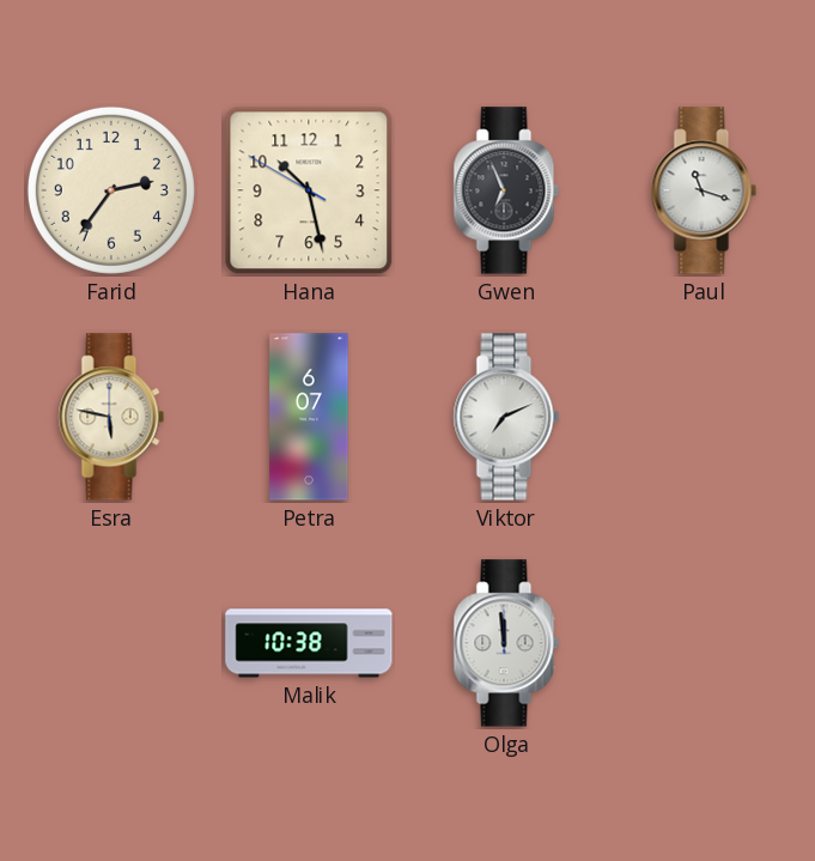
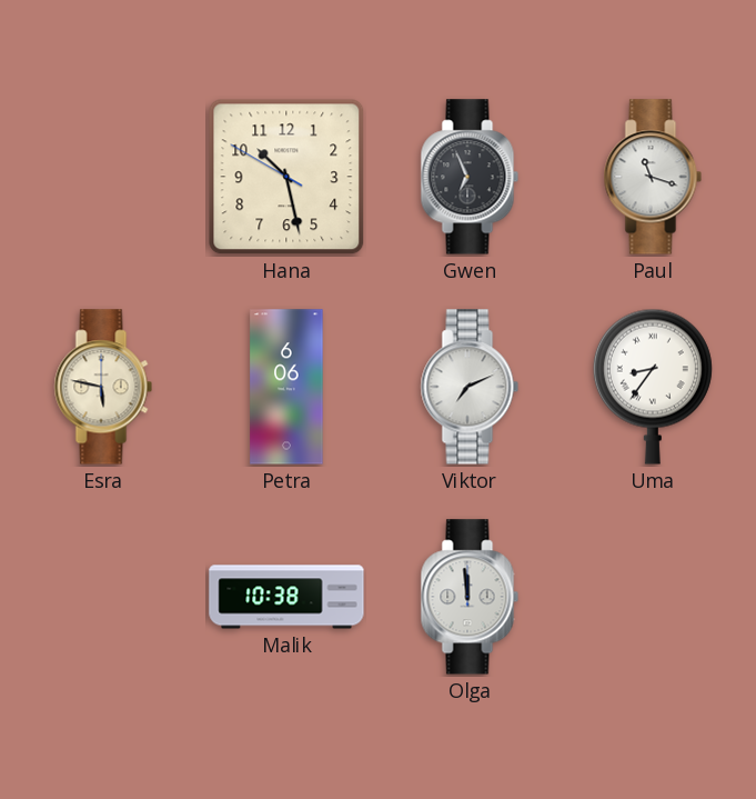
Farid: 2:36 -> none (111, 190)
Petra: 6:07 -> 6:06 (286, 387)
Uma: none -> 8:36 (653, 387)
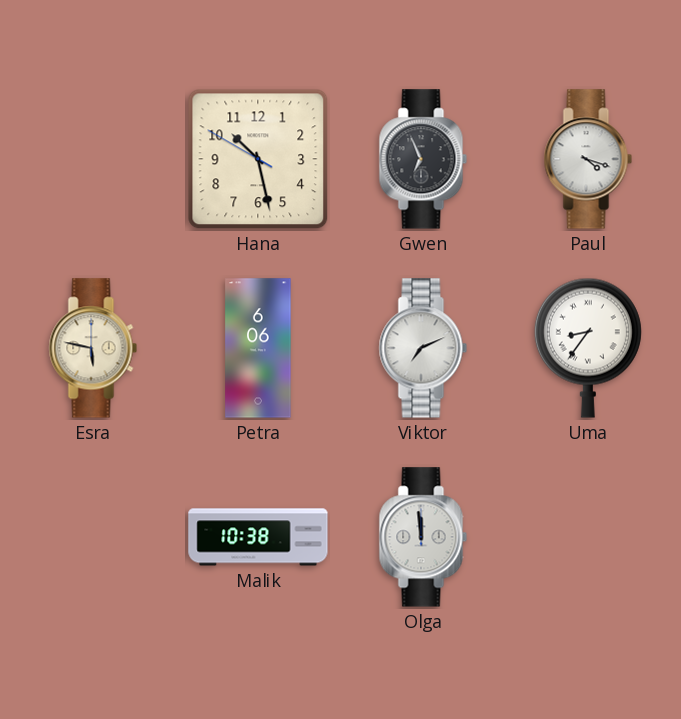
Paul: 11:18 -> 4:18 (588, 159)
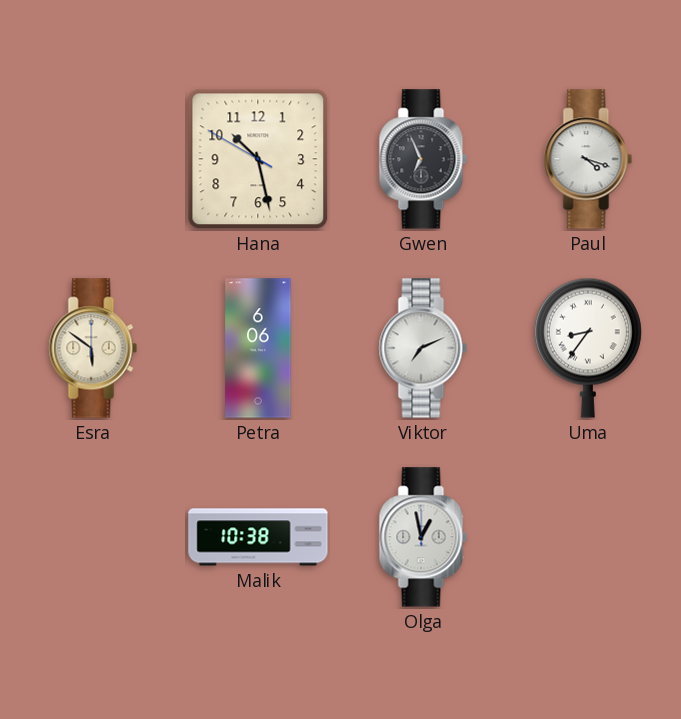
Esra: 5:47 -> 5:51 (93, 348)
Olga: 11:59 -> 12:58 (423, 537)
